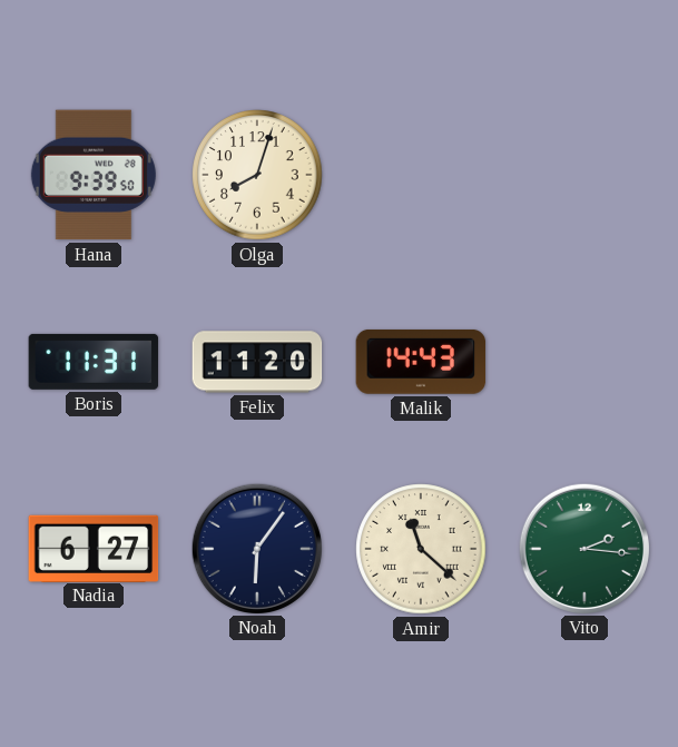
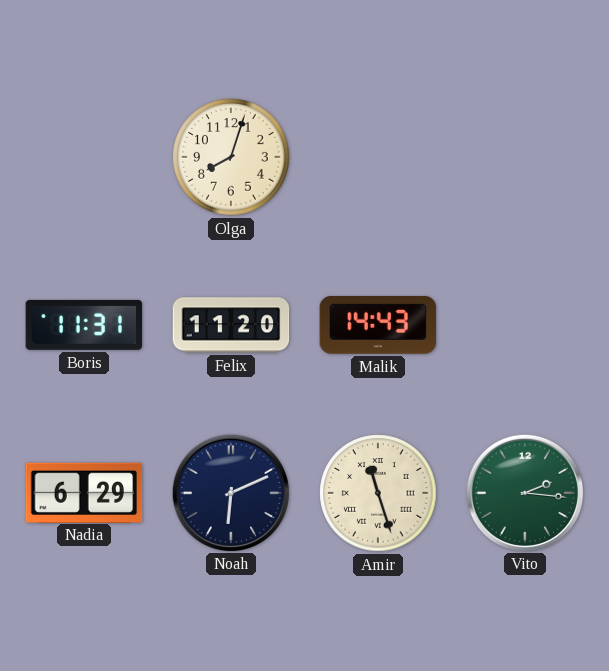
Hana: 9:39 -> none (94, 175)
Nadia: 6:27 -> 6:29 (84, 492)
Noah: 6:06 -> 6:11 (230, 492)
Amir: 11:22 -> 11:27 (378, 493)
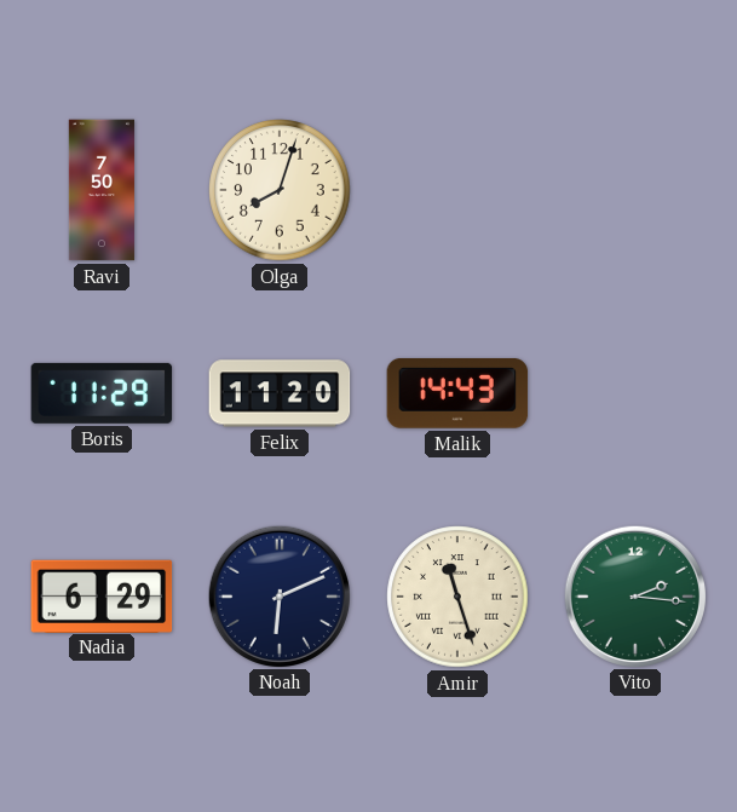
Ravi: none -> 7:50 (102, 190)
Boris: 11:31 -> 11:29 (102, 393)
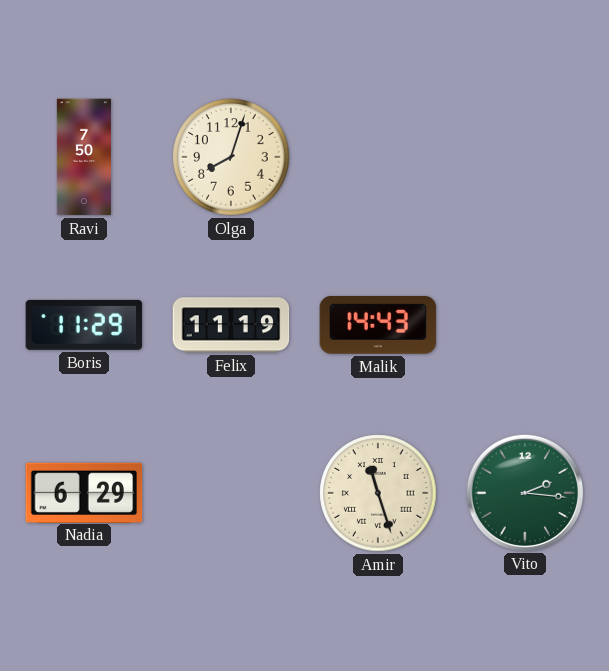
Felix: 11:20 -> 11:19 (231, 325)
Noah: 6:11 -> none (278, 595)
